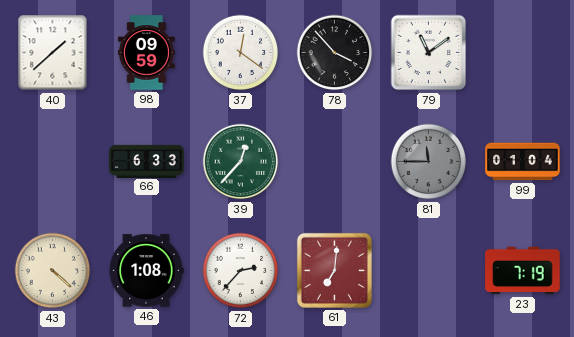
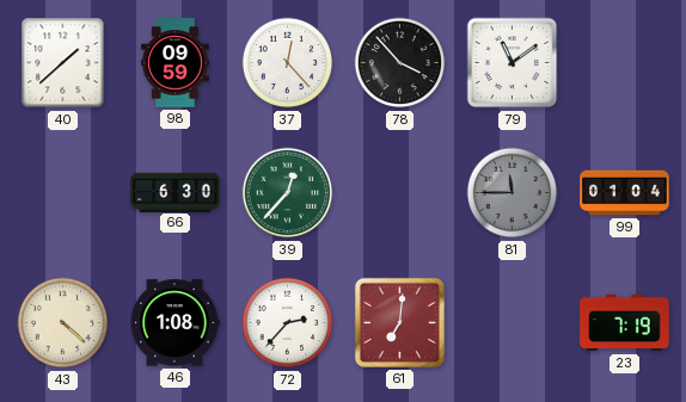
37: 12:21 -> 12:23 (288, 63)
66: 6:33 -> 6:30 (176, 192)
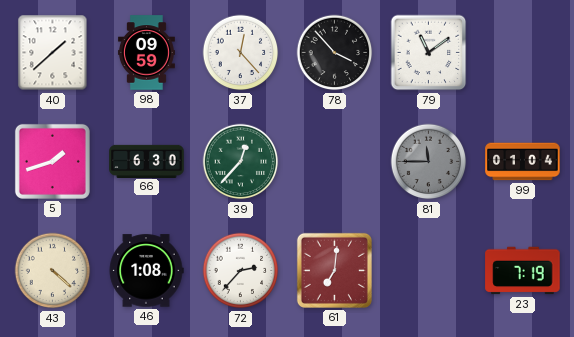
5: none -> 1:42 (52, 161)
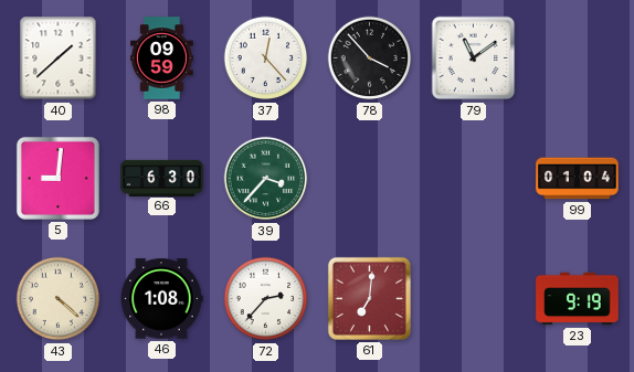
5: 1:42 -> 9:01 (57, 178)
39: 12:37 -> 3:37 (266, 179)
81: 11:45 -> none (429, 162)
23: 7:19 -> 9:19 (578, 299)
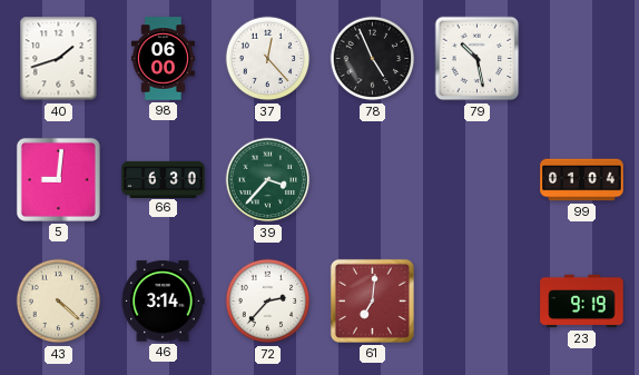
40: 1:38 -> 1:42 (59, 59)
98: 09:59 -> 06:00 (163, 59)
78: 3:53 -> 4:56 (373, 59)
79: 11:09 -> 10:28 (478, 59)
46: 1:08 -> 3:14 (163, 302)
